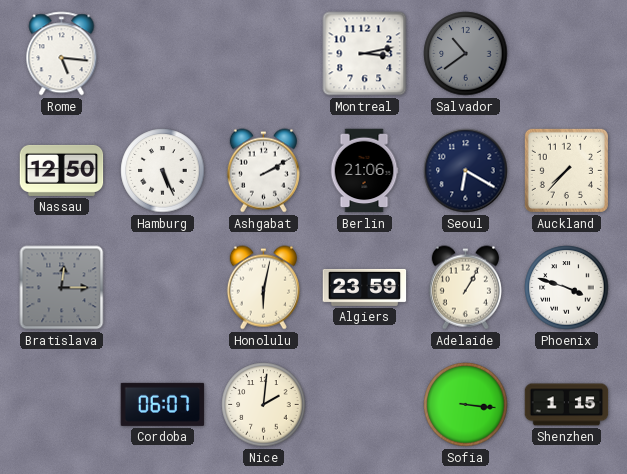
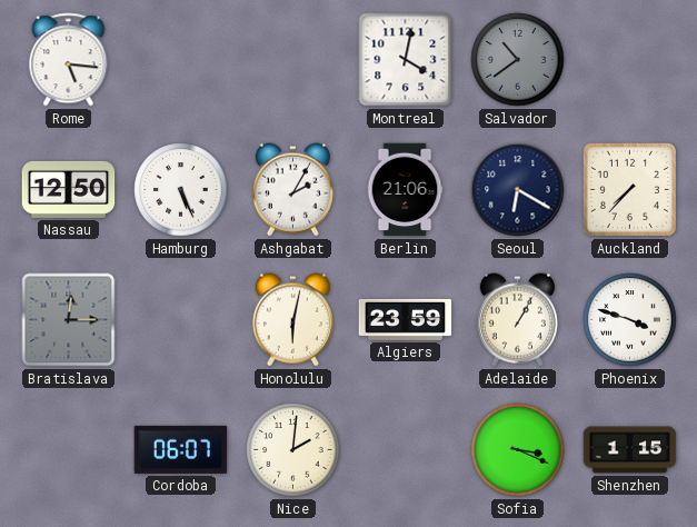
Montreal: 3:13 -> 4:02 (406, 60)
Ashgabat: 2:10 -> 2:05 (292, 190)
Sofia: 3:16 -> 3:19 (518, 450)
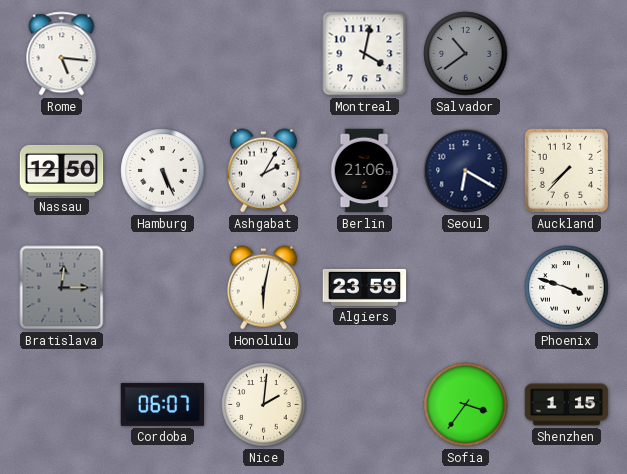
Adelaide: 1:05 -> none (517, 320)
Sofia: 3:19 -> 3:36 (466, 405)
